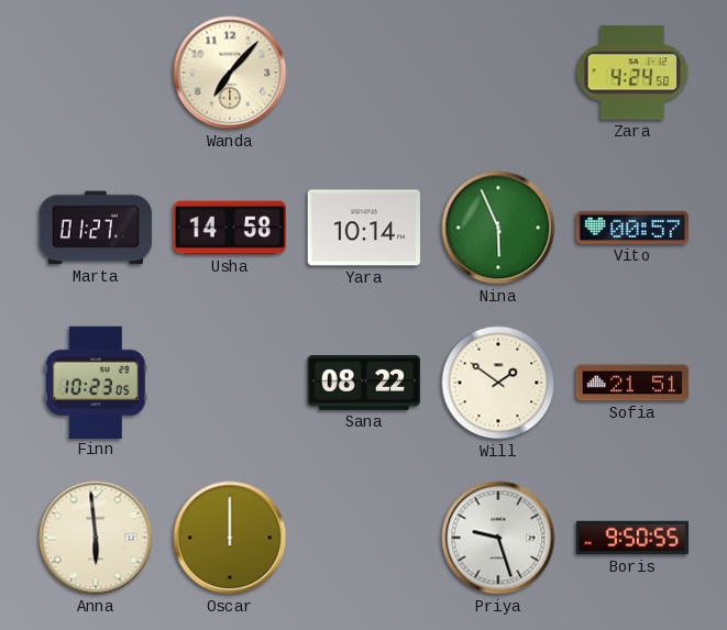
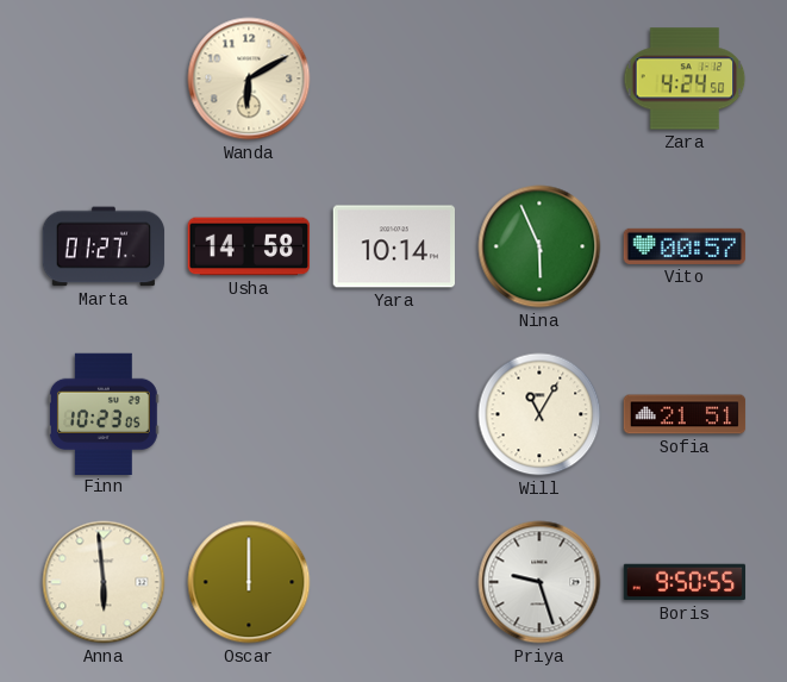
Wanda: 7:07 -> 6:10 (249, 79)
Sana: 08:22 -> none (364, 383)
Will: 1:51 -> 11:05 (539, 414)
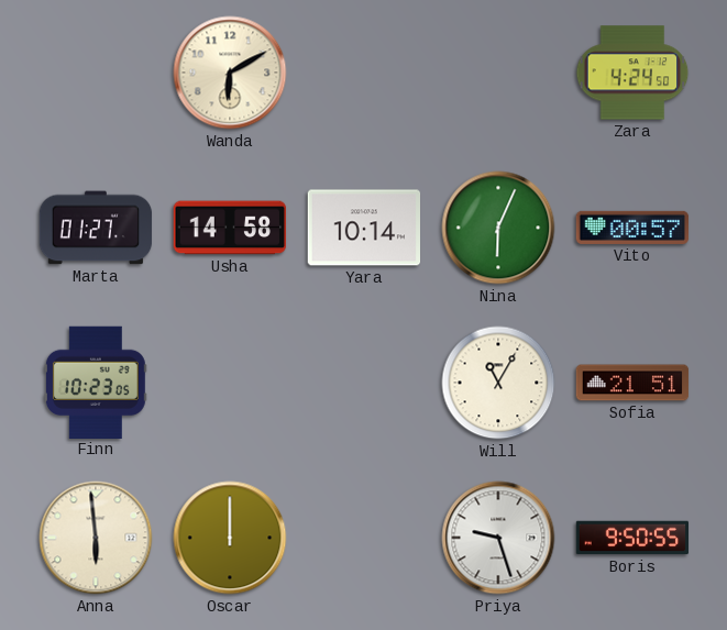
Nina: 5:56 -> 6:04 (498, 228)
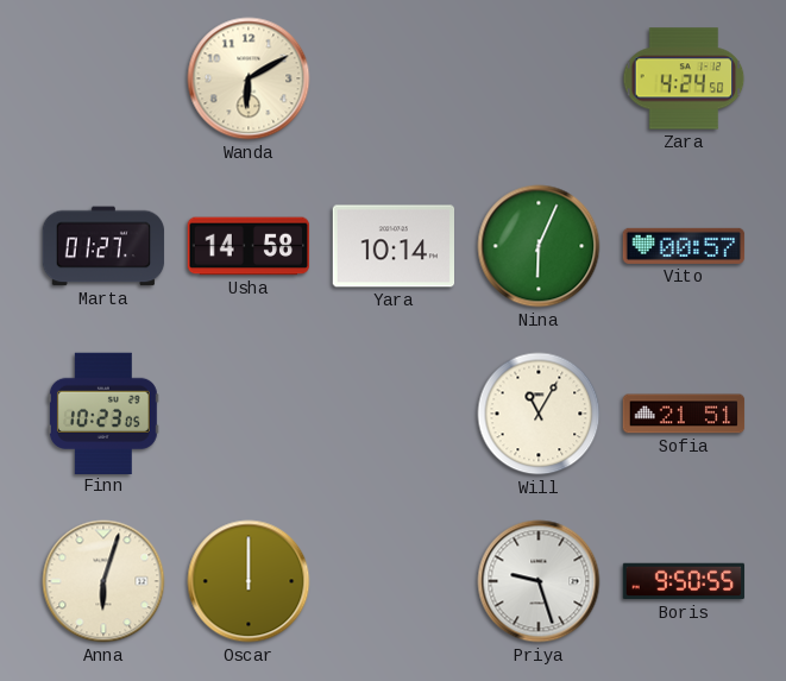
Anna: 5:59 -> 6:03 (103, 581)
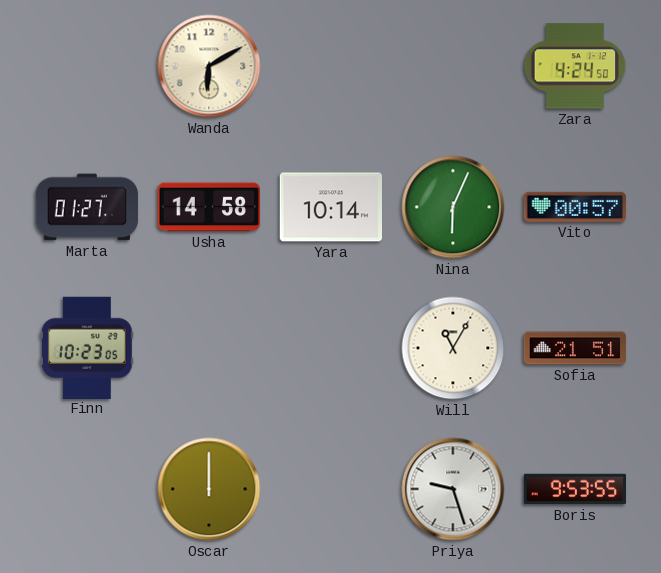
Anna: 6:03 -> none (103, 581)
Boris: 9:50 -> 9:53 (575, 489)
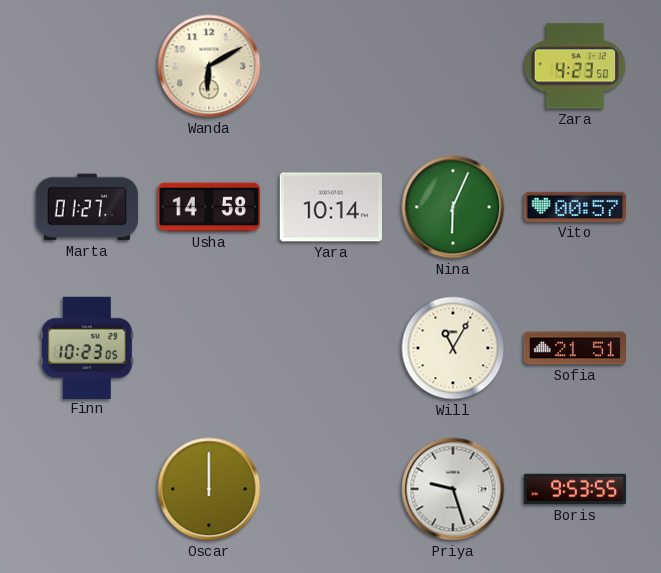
Zara: 4:24 -> 4:23 (575, 66)
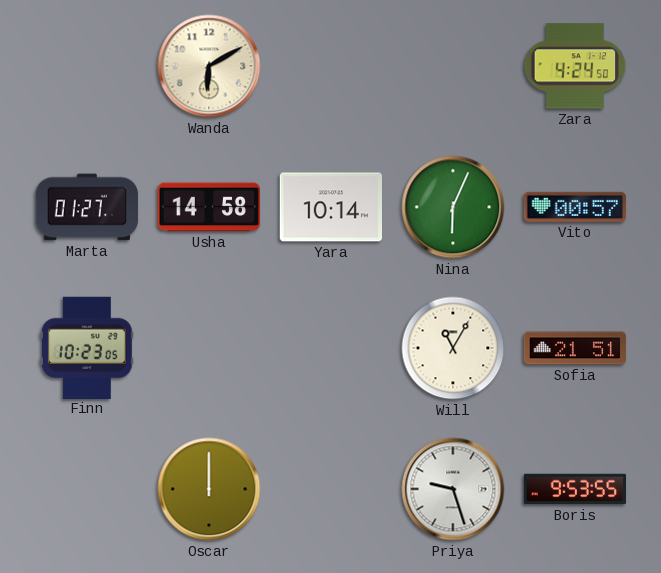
Zara: 4:23 -> 4:24 (575, 66)
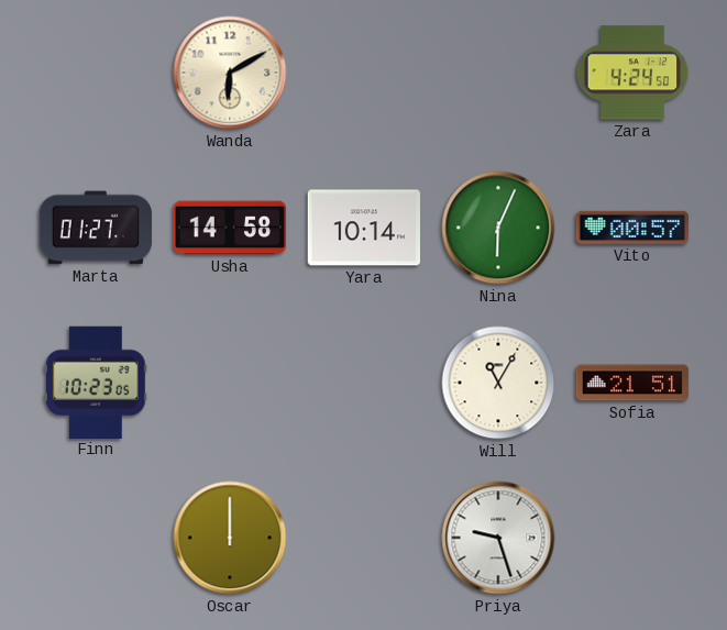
Boris: 9:53 -> none (575, 489)
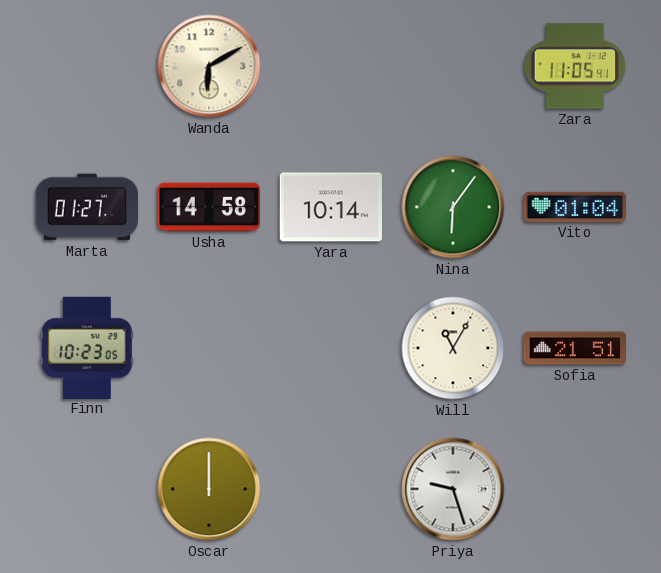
Zara: 4:24 -> 11:05 (575, 66)
Nina: 6:04 -> 6:06 (453, 207)
Vito: 00:57 -> 01:04 (575, 207)
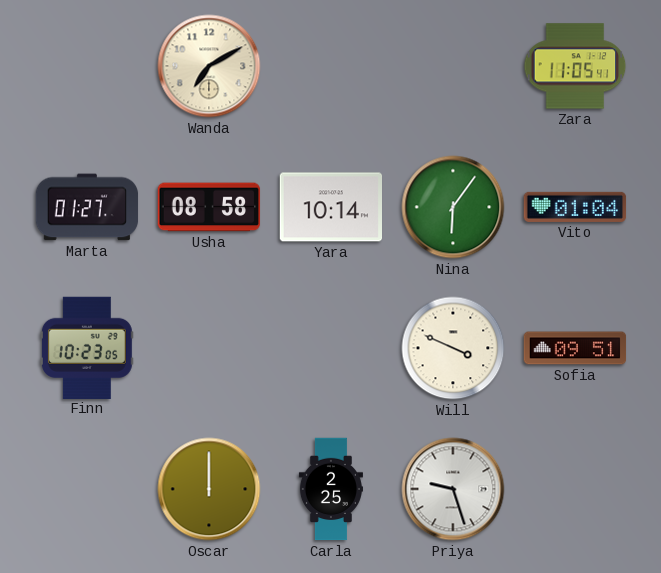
Wanda: 6:10 -> 7:10 (209, 66)
Usha: 14:58 -> 08:58 (209, 207)
Will: 11:05 -> 3:49 (453, 348)
Sofia: 21:51 -> 09:51 (575, 348)
Carla: none -> 2:25 (331, 489)
